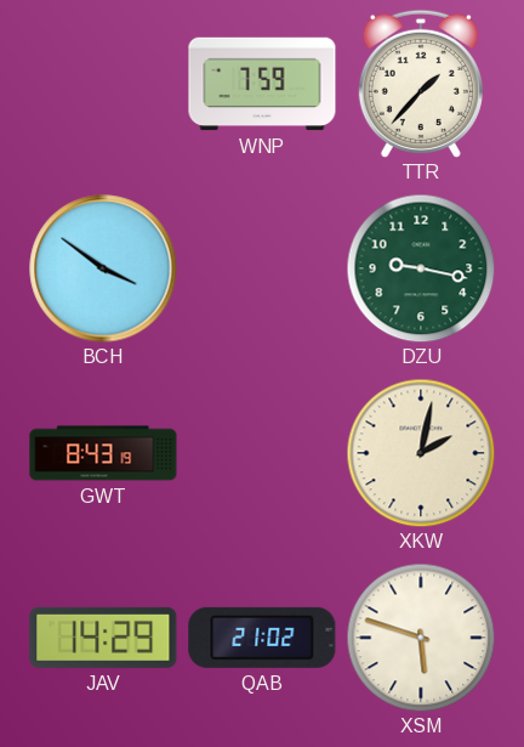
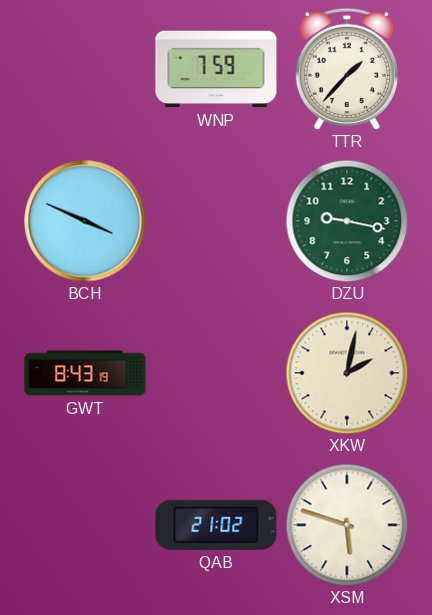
BCH: 3:51 -> 3:49 (85, 221)
JAV: 14:29 -> none (103, 638)
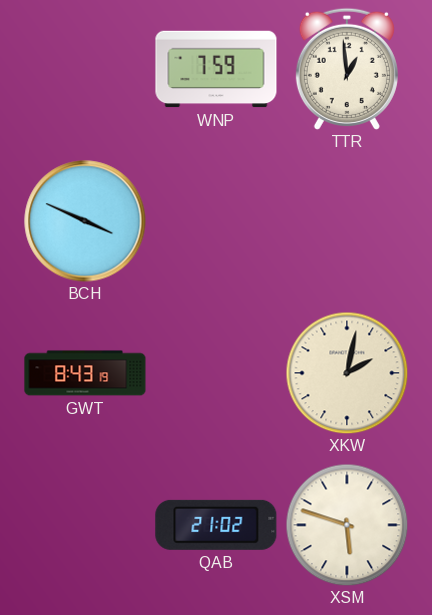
TTR: 1:37 -> 12:59 (347, 69)
DZU: 9:17 -> none (347, 221)
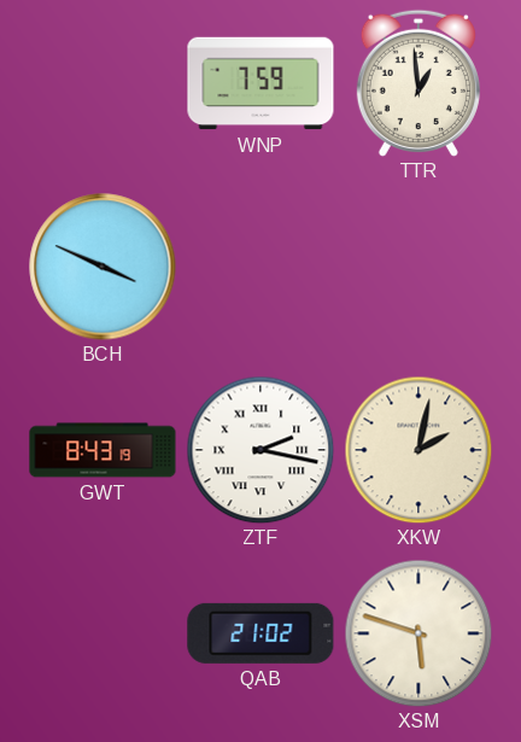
ZTF: none -> 2:17 (260, 450)
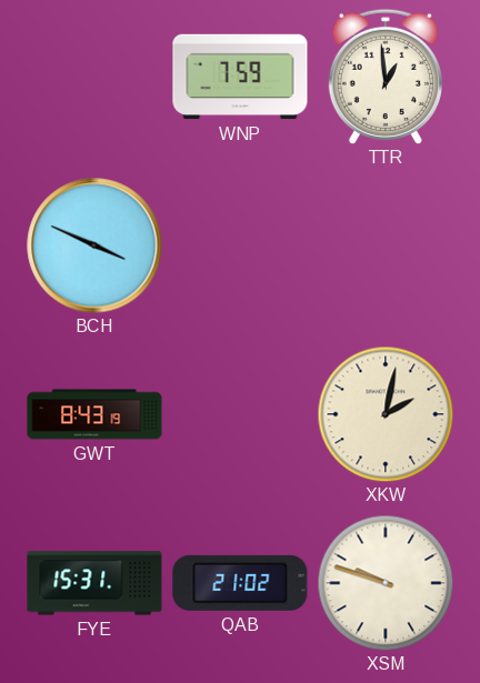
ZTF: 2:17 -> none (260, 450)
FYE: none -> 15:31 (94, 583)
XSM: 5:48 -> 9:48 (386, 583)
